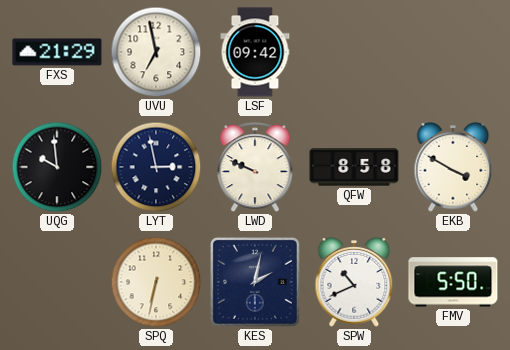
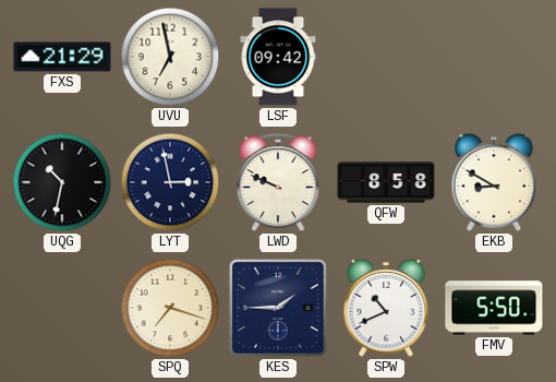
UQG: 9:59 -> 10:32 (62, 182)
EKB: 3:50 -> 8:50 (494, 183)
SPQ: 6:32 -> 7:18 (170, 308)
KES: 2:02 -> 1:45 (278, 308)
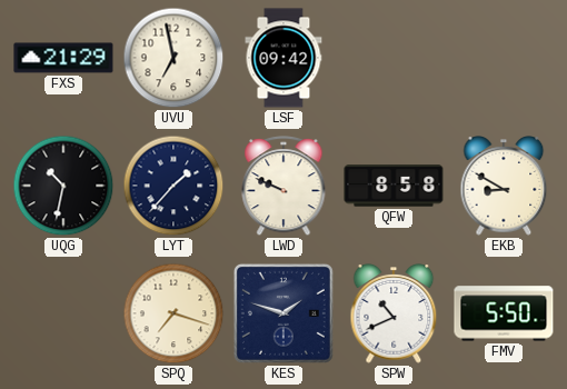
LYT: 2:58 -> 1:37 (173, 186)
KES: 1:45 -> 1:48 (283, 313)
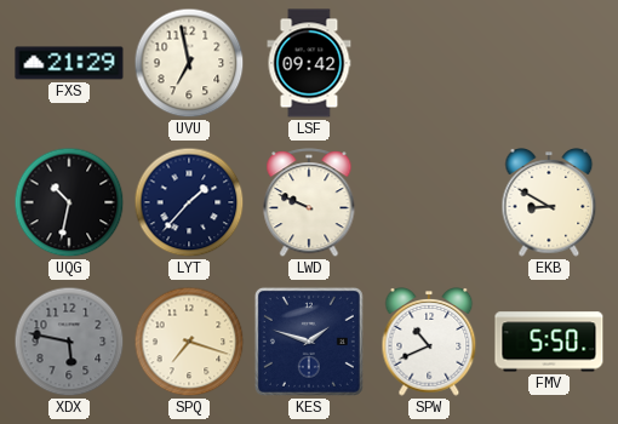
QFW: 8:58 -> none (394, 186)
XDX: none -> 5:47 (69, 342)
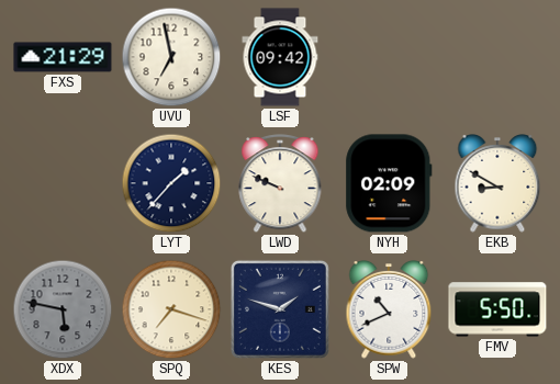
UQG: 10:32 -> none (69, 202)
NYH: none -> 02:09 (389, 183)
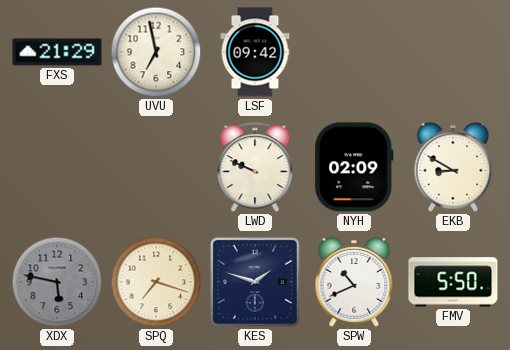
LYT: 1:37 -> none (171, 183)
